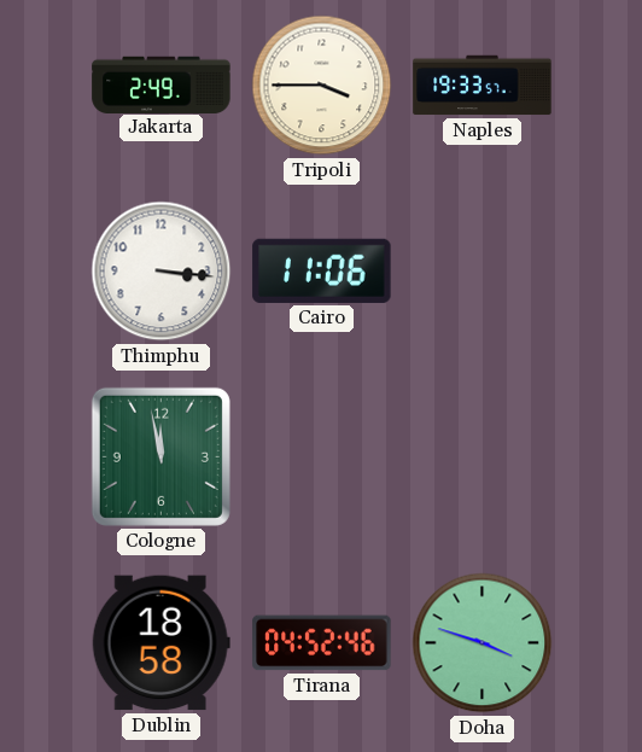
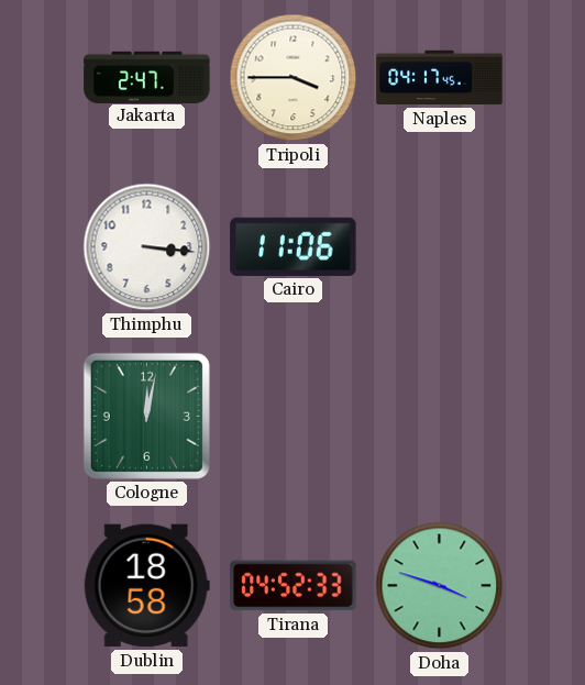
Jakarta: 2:49 -> 2:47 (147, 77)
Naples: 19:33 -> 04:17 (440, 78)
Cologne: 11:58 -> 12:02 (146, 416)
Tirana: 04:52:46 -> 04:52:33 (294, 586)
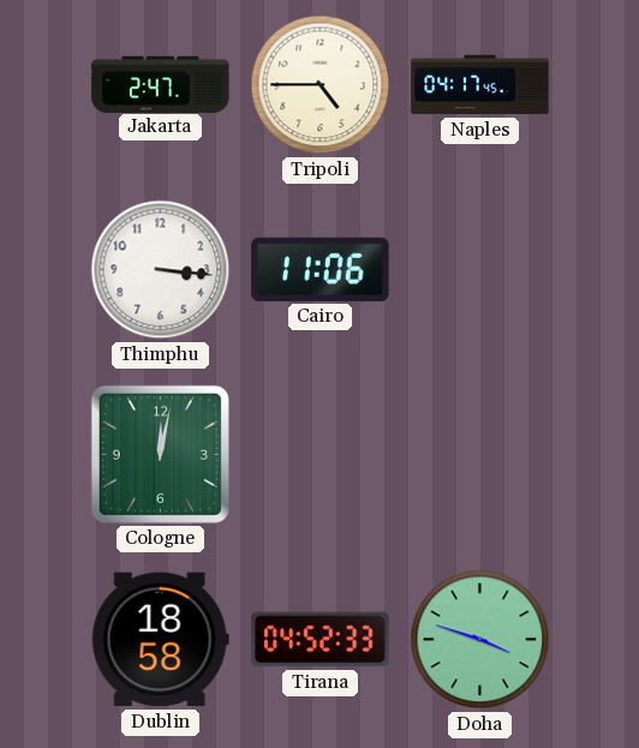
Tripoli: 3:45 -> 4:45 (321, 85)
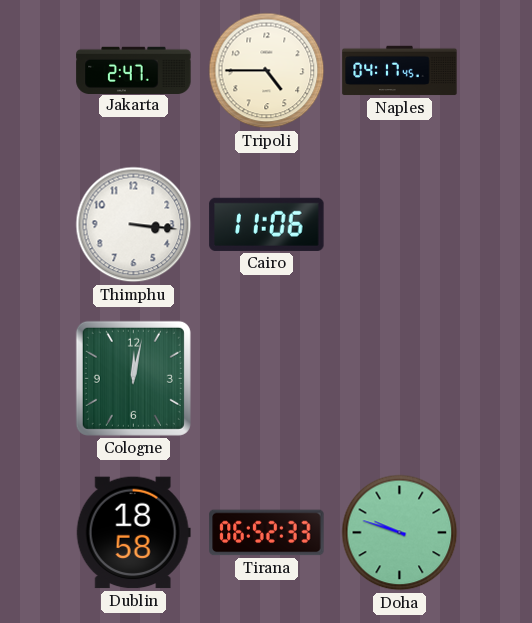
Tirana: 04:52 -> 06:52 (267, 533)
Doha: 3:48 -> 9:48 (400, 533)
